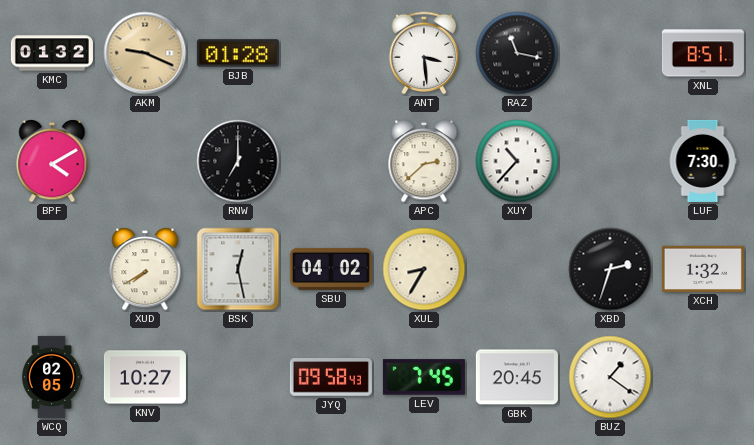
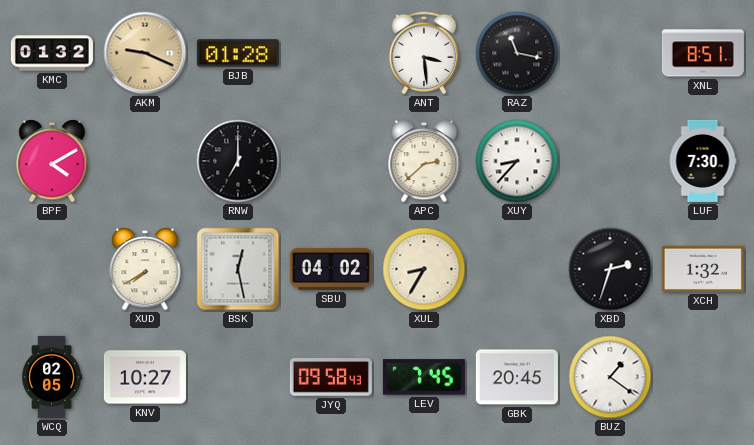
XUY: 10:37 -> 8:37 (517, 161)
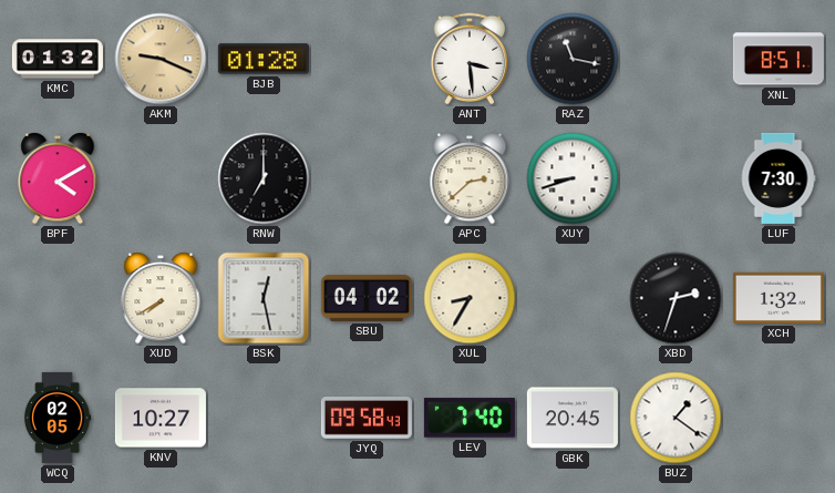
XUY: 8:37 -> 8:42 (573, 178)
LEV: 7:45 -> 7:40 (470, 418)
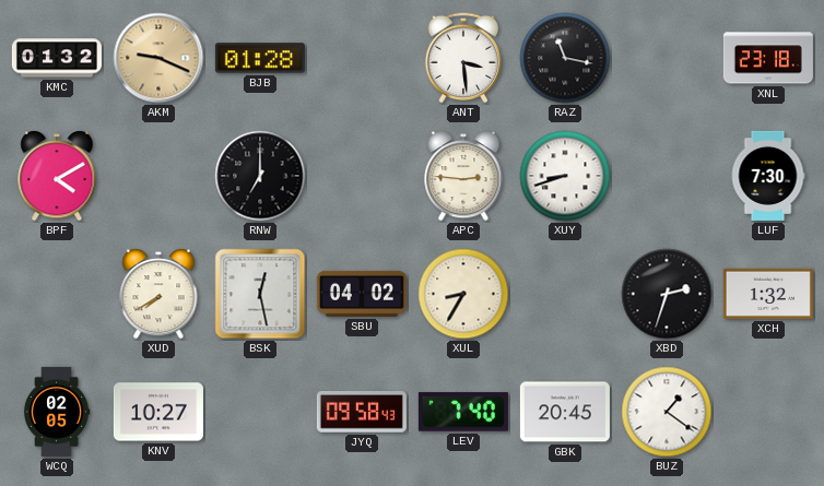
XNL: 8:51 -> 23:18 (768, 58)
APC: 2:38 -> 2:46 (463, 177)
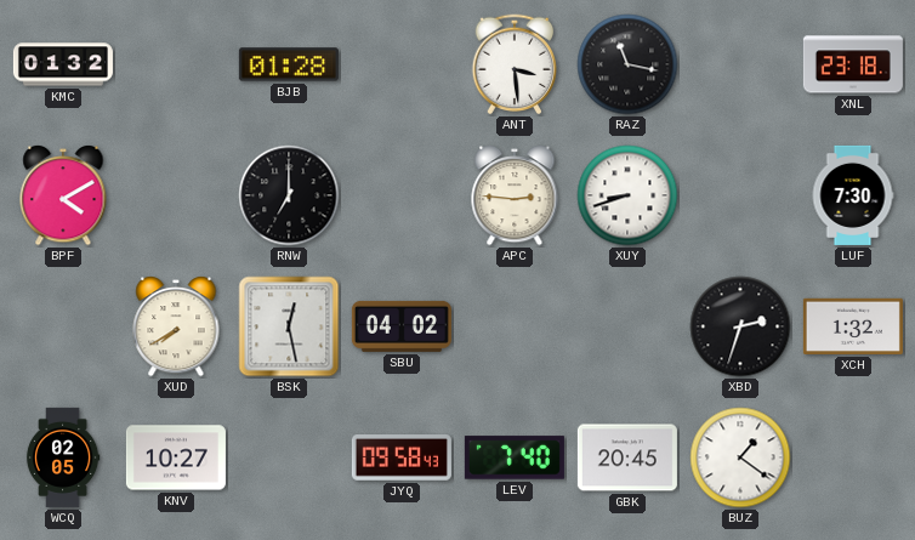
AKM: 9:19 -> none (158, 58)
XUL: 8:35 -> none (463, 294)
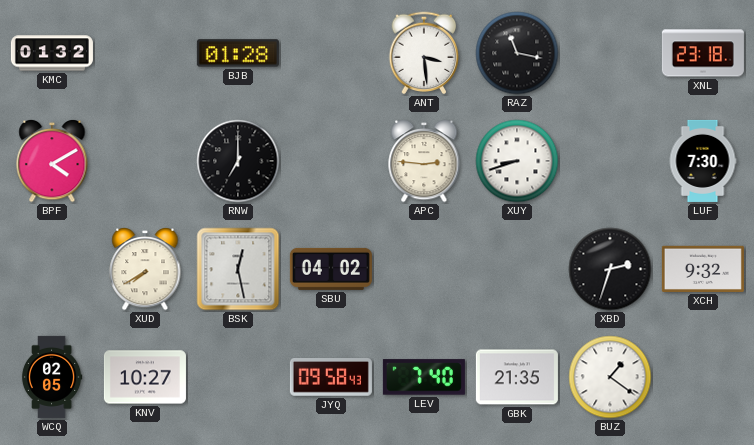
XCH: 1:32 -> 9:32 (703, 269)
GBK: 20:45 -> 21:35 (517, 377)
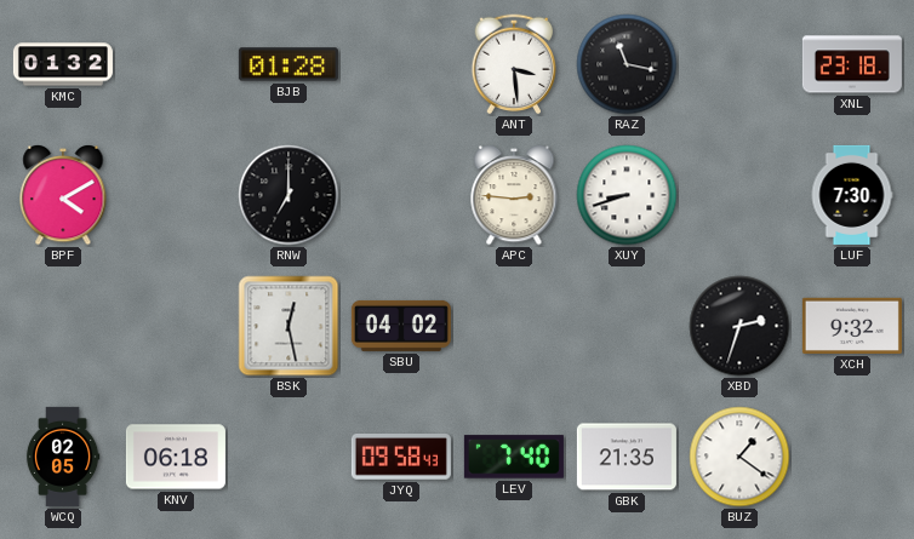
XUD: 7:40 -> none (145, 270)
KNV: 10:27 -> 06:18 (176, 457)
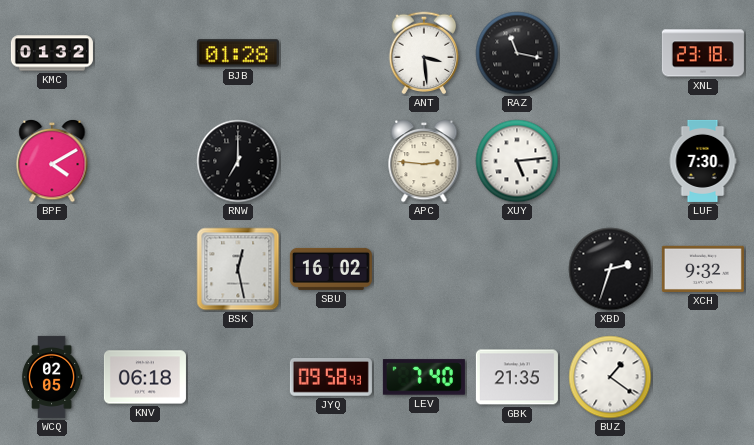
XUY: 8:42 -> 5:14 (517, 161)
SBU: 04:02 -> 16:02 (331, 269)
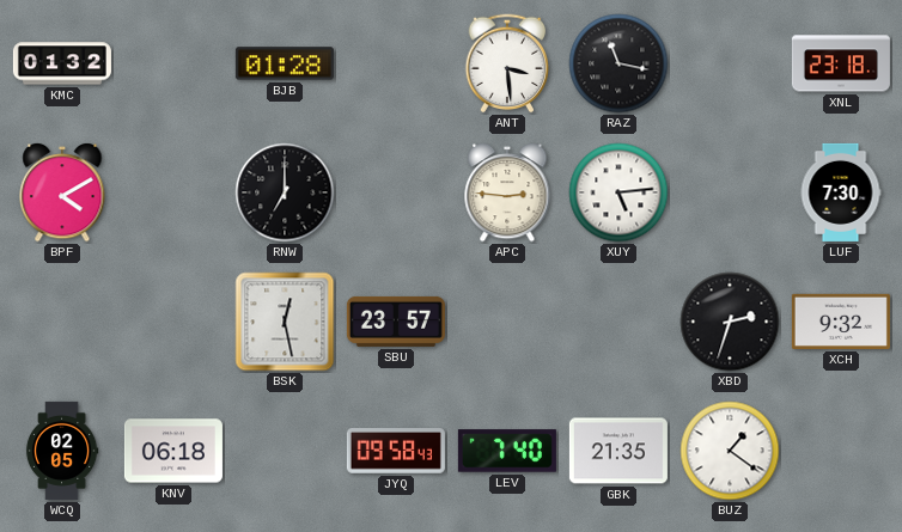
SBU: 16:02 -> 23:57 (396, 322)
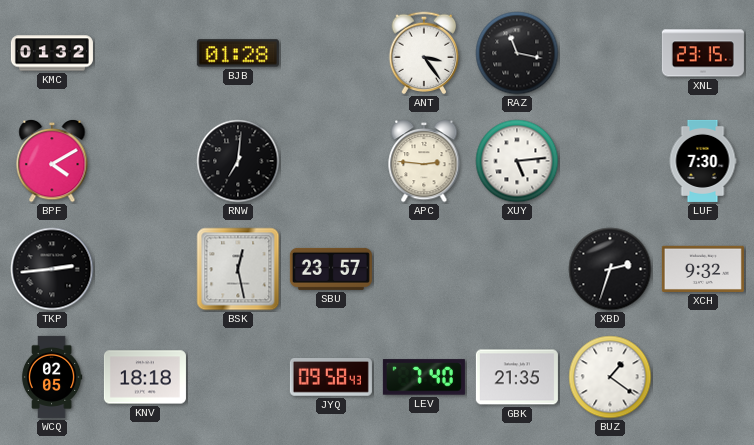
ANT: 3:29 -> 3:24 (424, 53)
XNL: 23:18 -> 23:15 (703, 53)
RNW: 7:00 -> 7:01 (238, 161)
TKP: none -> 2:44 (52, 269)
KNV: 06:18 -> 18:18 (145, 377)
